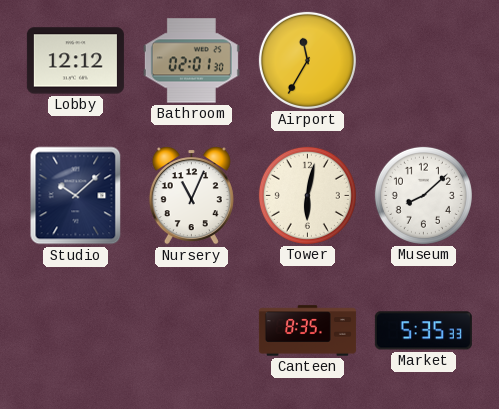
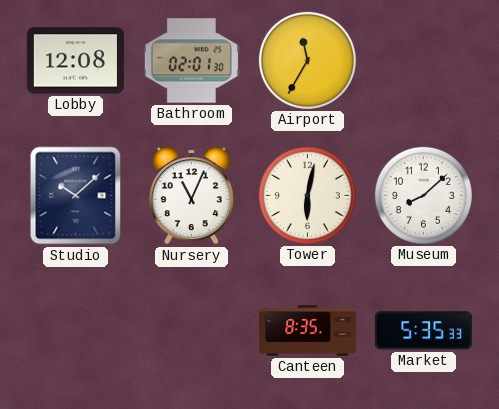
Lobby: 12:12 -> 12:08 (75, 61)
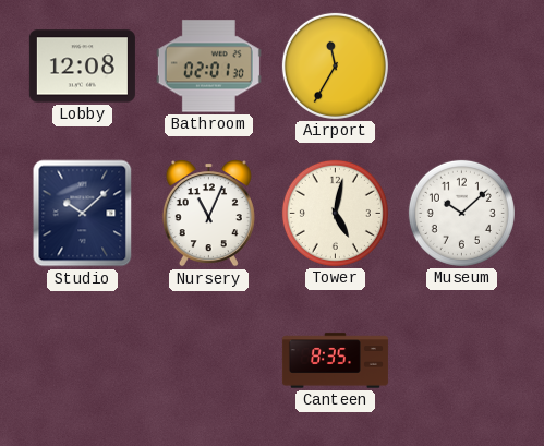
Tower: 6:02 -> 5:02 (335, 213)
Museum: 8:08 -> 10:08 (461, 213)
Market: 5:35 -> none (423, 331)
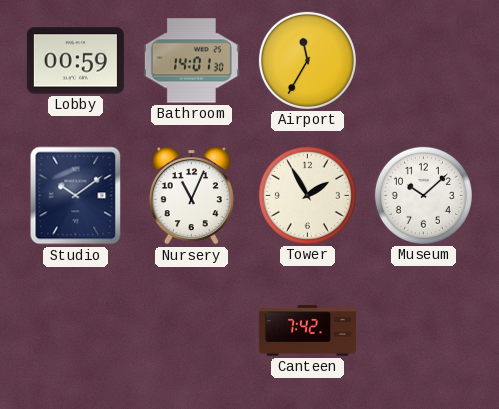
Lobby: 12:08 -> 00:59 (75, 61)
Bathroom: 02:01 -> 14:01 (191, 61)
Studio: 10:08 -> 10:09 (76, 196)
Tower: 5:02 -> 1:55 (307, 195)
Canteen: 8:35 -> 7:42 (307, 331)
